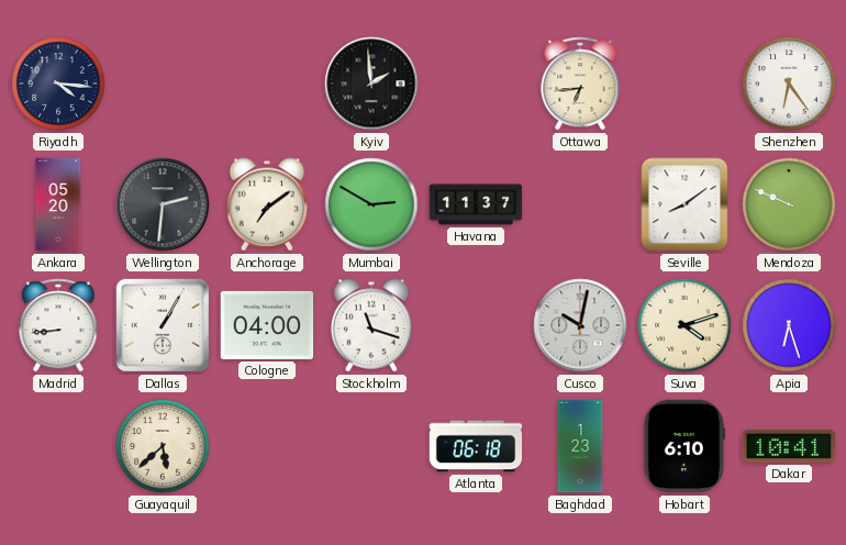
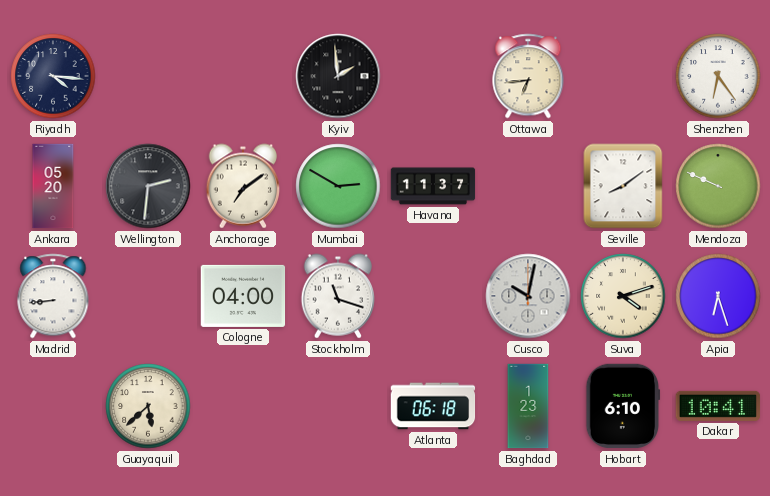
Dallas: 1:05 -> none (163, 325)
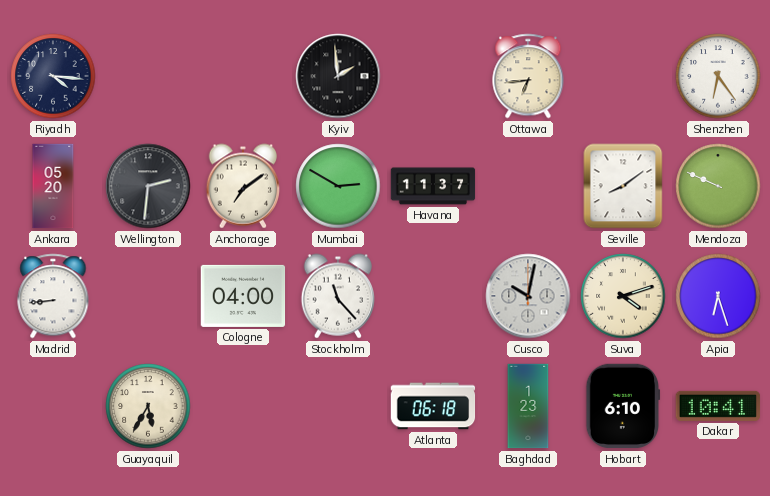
Stockholm: 11:18 -> 11:23 (337, 296)
Guayaquil: 5:38 -> 5:35 (148, 406)
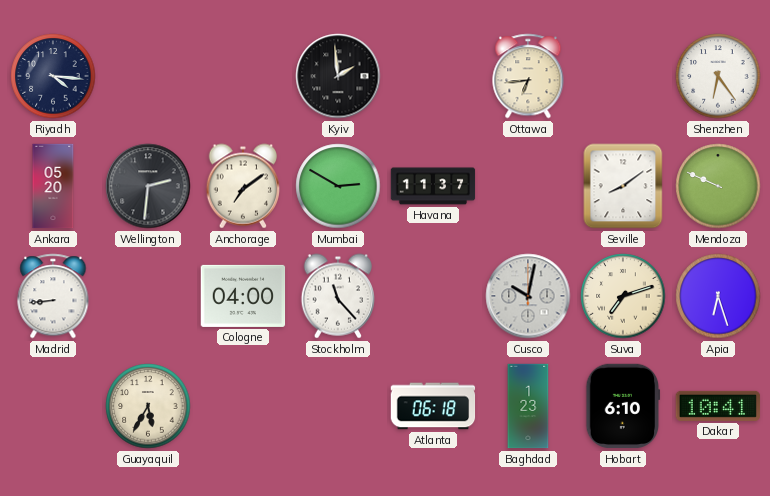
Suva: 4:12 -> 7:12 (623, 296)
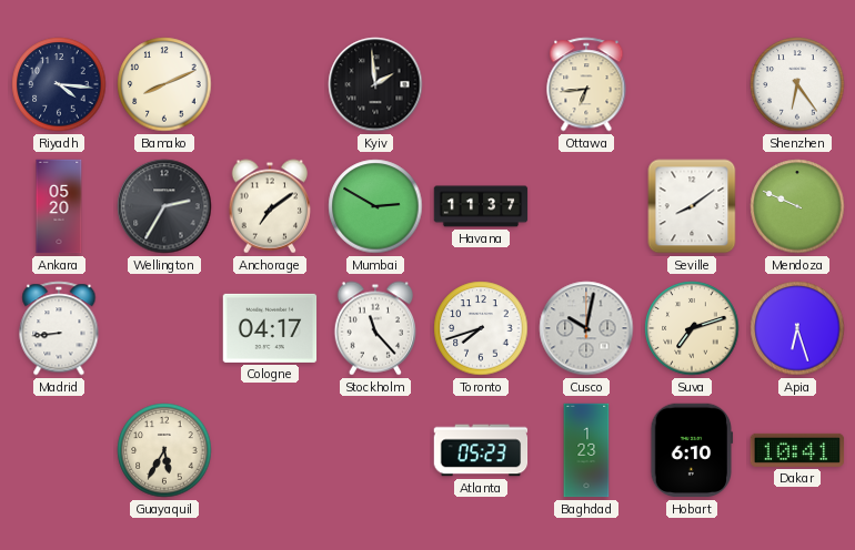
Bamako: none -> 8:11 (164, 84)
Wellington: 2:31 -> 2:35 (164, 206)
Cologne: 04:00 -> 04:17 (270, 328)
Toronto: none -> 7:42 (481, 328)
Atlanta: 06:18 -> 05:23 (481, 450)
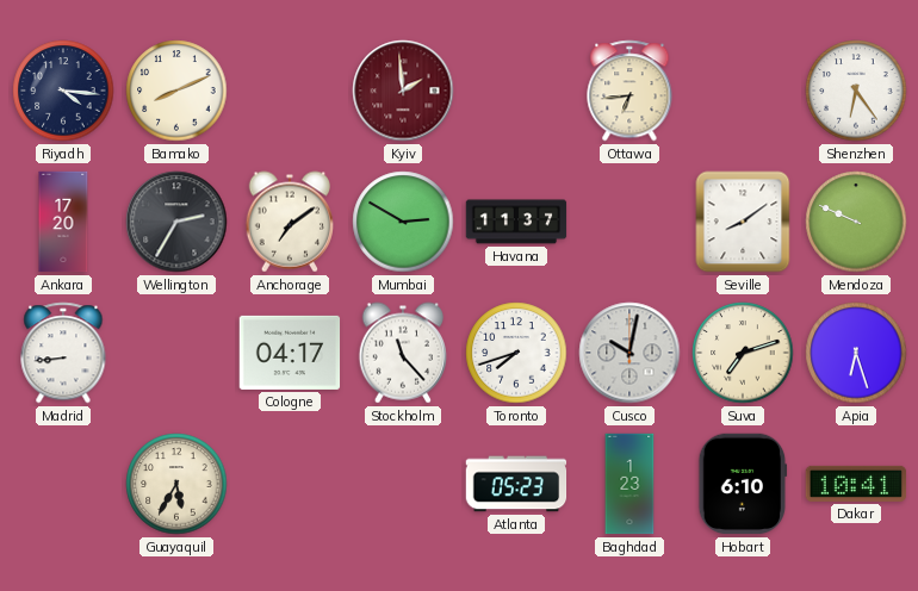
Kyiv dial: black -> burgundy (403, 91)
Ankara: 05:20 -> 17:20 (63, 222)
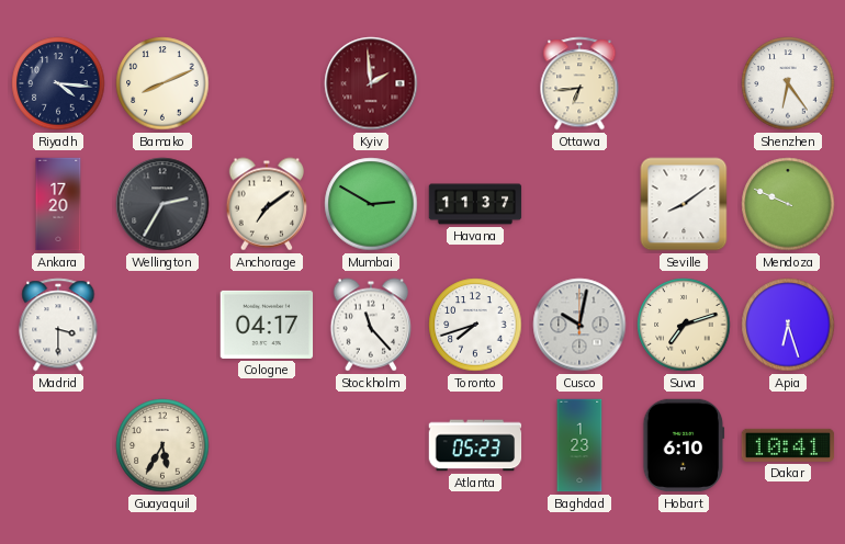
Madrid: 8:44 -> 3:30 (58, 325)
